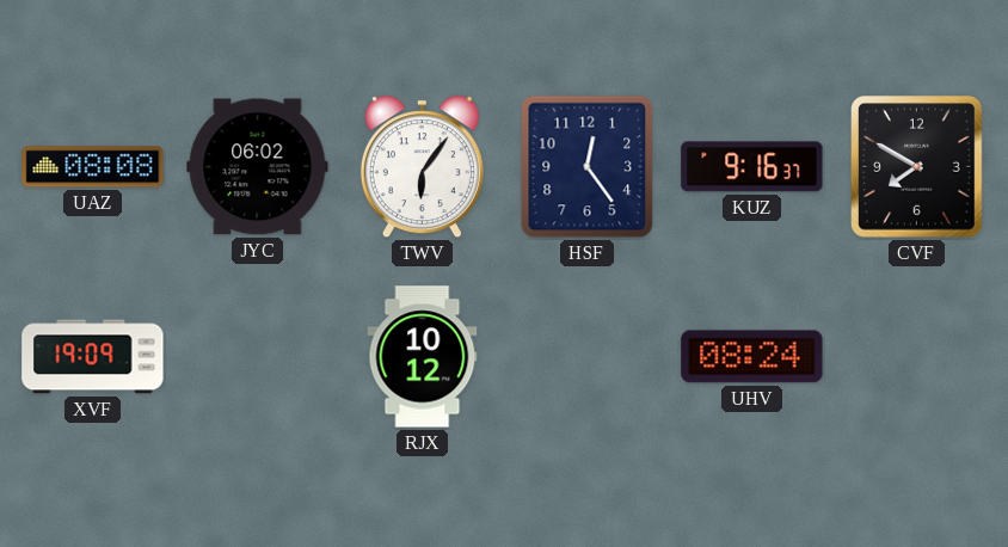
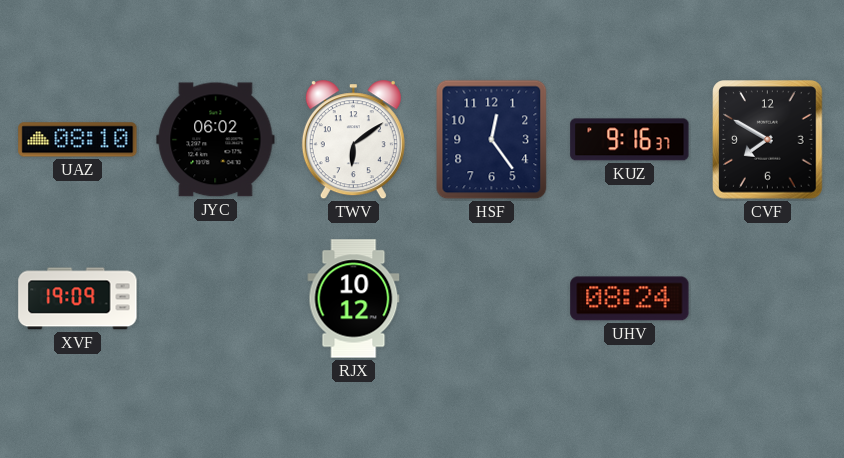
UAZ: 08:08 -> 08:10 (78, 140)
TWV: 6:06 -> 6:09 (353, 140)
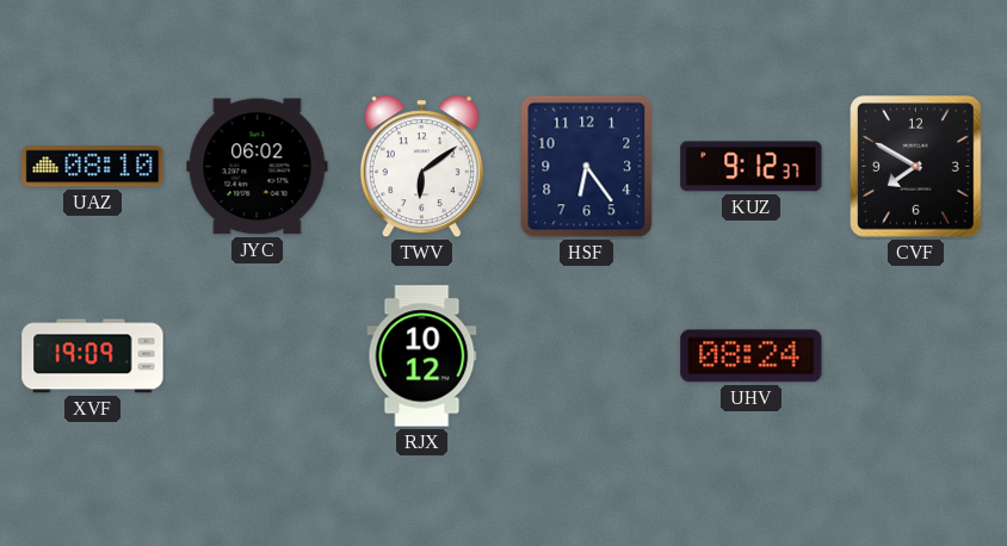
HSF: 12:24 -> 6:24 (587, 167)
KUZ: 9:16 -> 9:12 (752, 167)
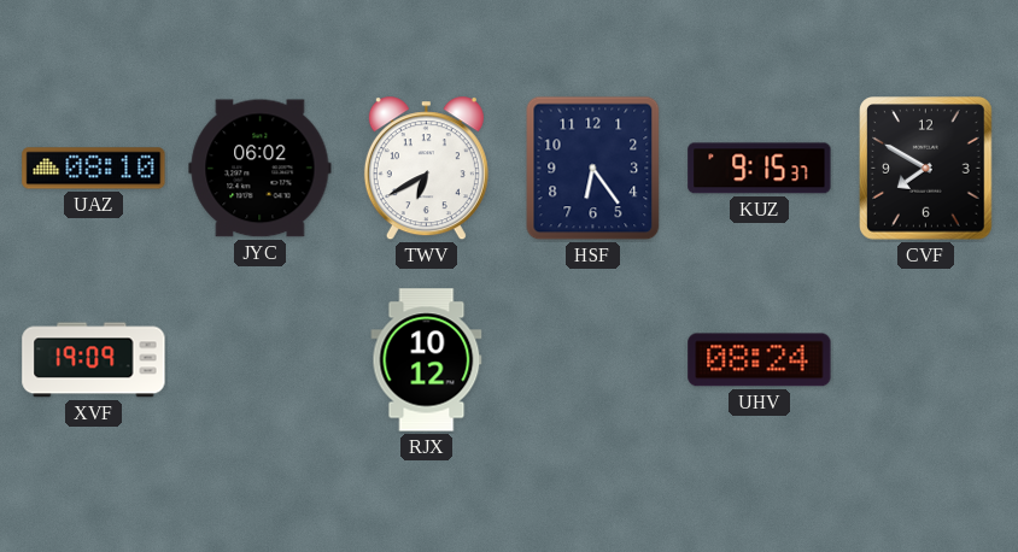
TWV: 6:09 -> 6:40 (426, 169)
KUZ: 9:12 -> 9:15 (760, 169)
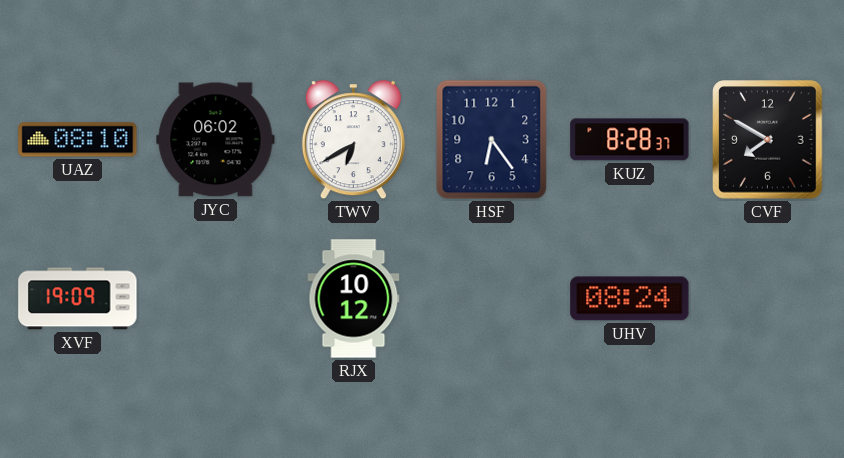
KUZ: 9:15 -> 8:28 (630, 140)
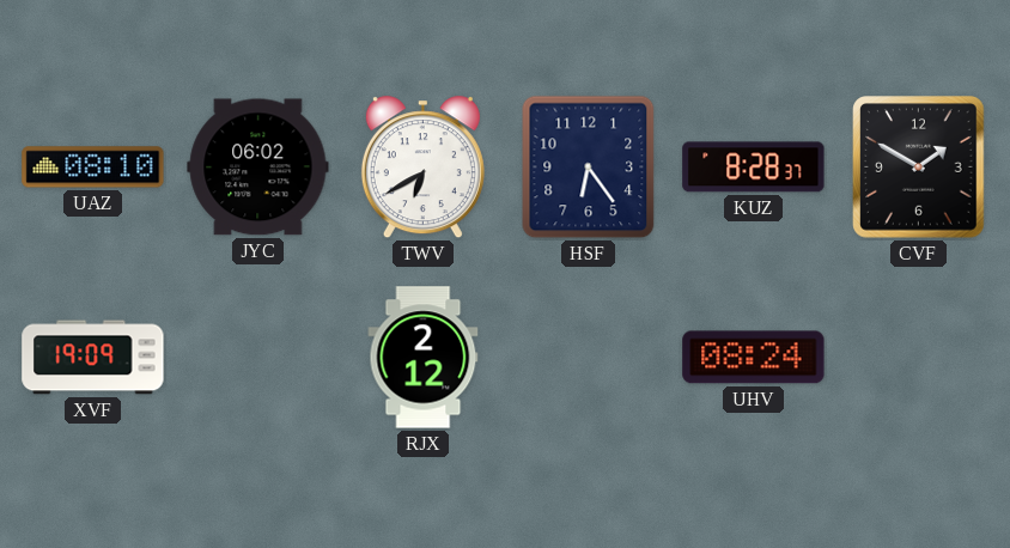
CVF: 7:50 -> 1:50 (919, 168)
RJX: 10:12 -> 2:12 (424, 358)
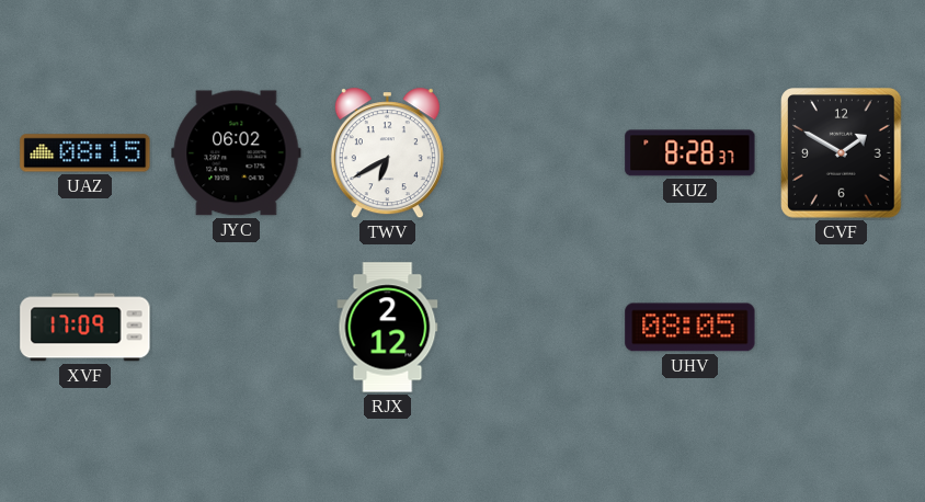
UAZ: 08:10 -> 08:15 (85, 153)
HSF: 6:24 -> none (589, 168)
XVF: 19:09 -> 17:09 (85, 328)
UHV: 08:24 -> 08:05 (690, 328)
